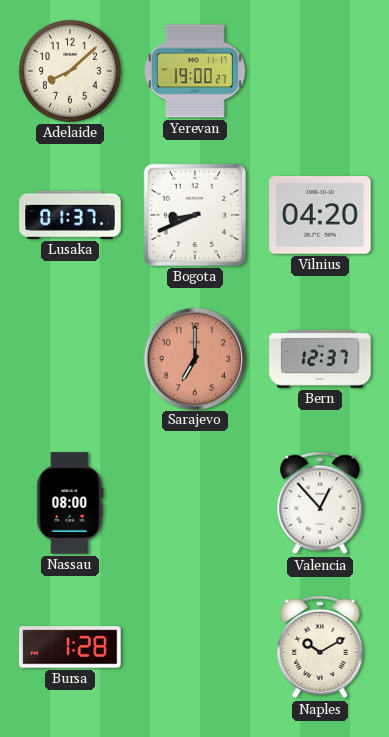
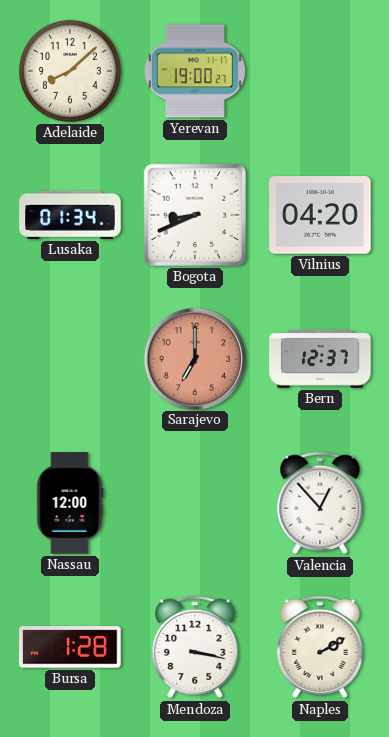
Lusaka: 01:37 -> 01:34 (70, 215)
Nassau: 08:00 -> 12:00 (70, 503)
Mendoza: none -> 3:17 (195, 647)
Naples: 10:10 -> 2:10 (320, 647)
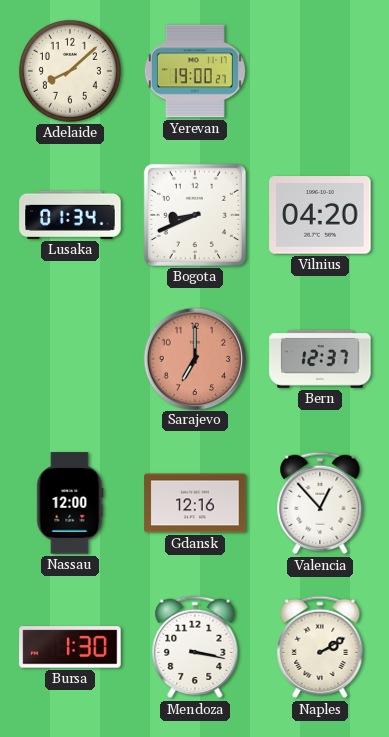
Gdansk: none -> 12:16 (195, 503)
Bursa: 1:28 -> 1:30 (70, 647)
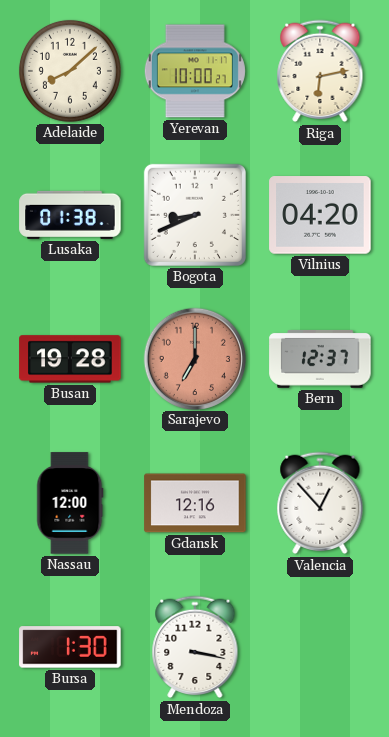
Yerevan: 19:00 -> 10:00 (195, 71)
Riga: none -> 6:13 (320, 71)
Lusaka: 01:34 -> 01:38 (70, 215)
Busan: none -> 19:28 (70, 359)
Naples: 2:10 -> none (320, 647)
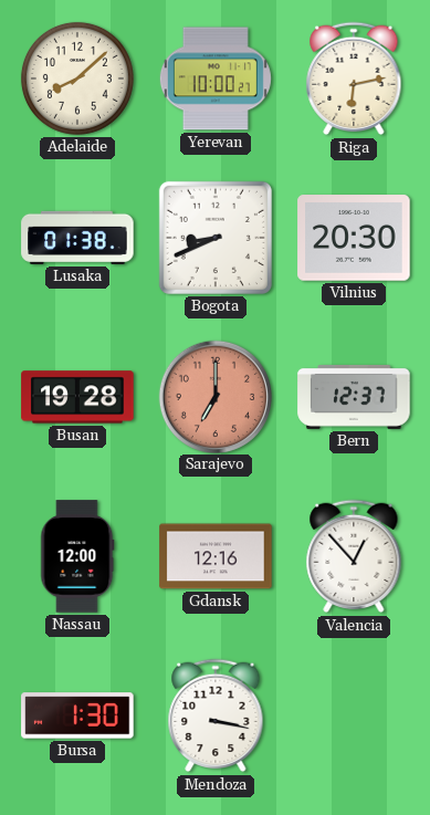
Vilnius: 04:20 -> 20:30 (354, 238)
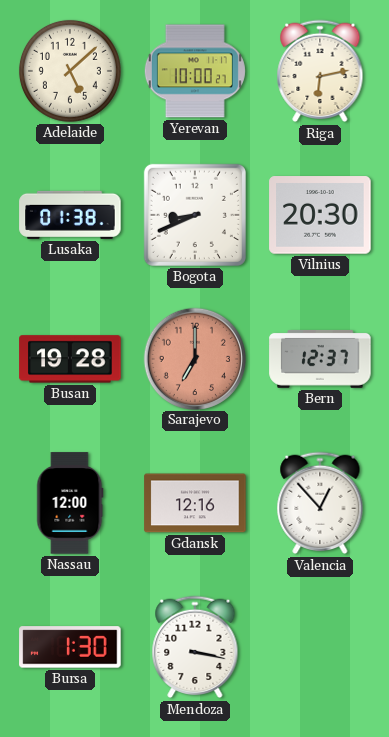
Adelaide: 8:08 -> 5:08 (70, 71)
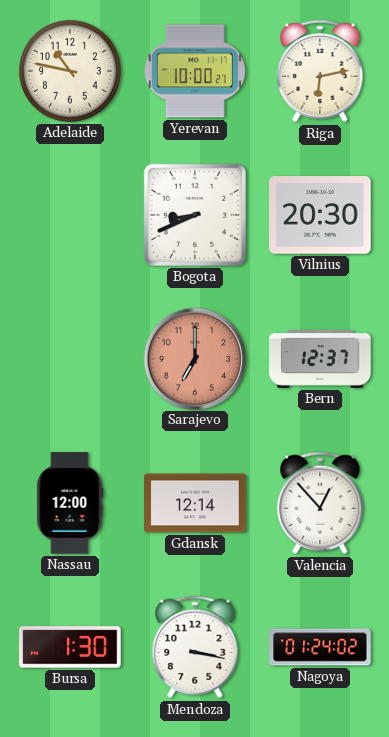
Adelaide: 5:08 -> 10:47 (70, 71)
Lusaka: 01:38 -> none (70, 215)
Busan: 19:28 -> none (70, 359)
Gdansk: 12:16 -> 12:14 (195, 503)
Nagoya: none -> 01:24 (320, 647)
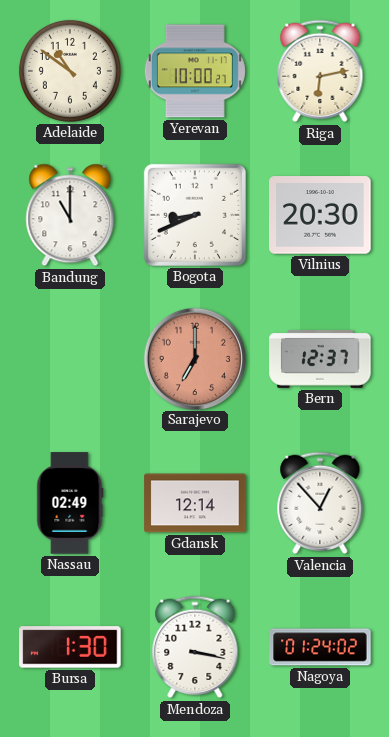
Adelaide: 10:47 -> 10:51 (70, 71)
Bandung: none -> 11:00 (70, 215)
Nassau: 12:00 -> 02:49 (70, 503)
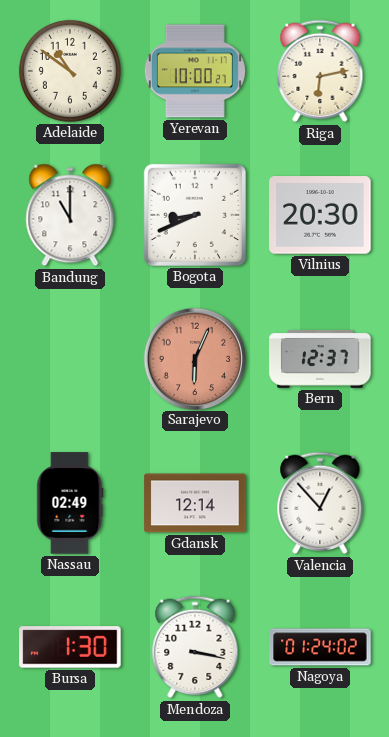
Sarajevo: 7:00 -> 6:04 (194, 358)
